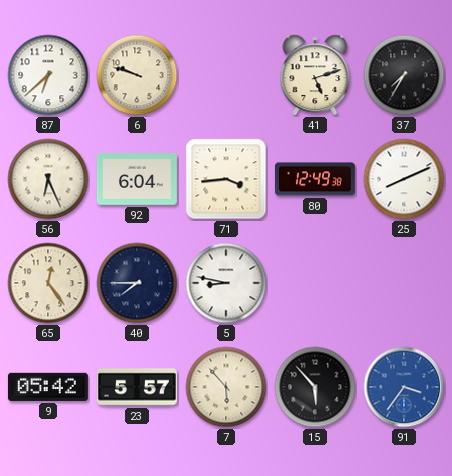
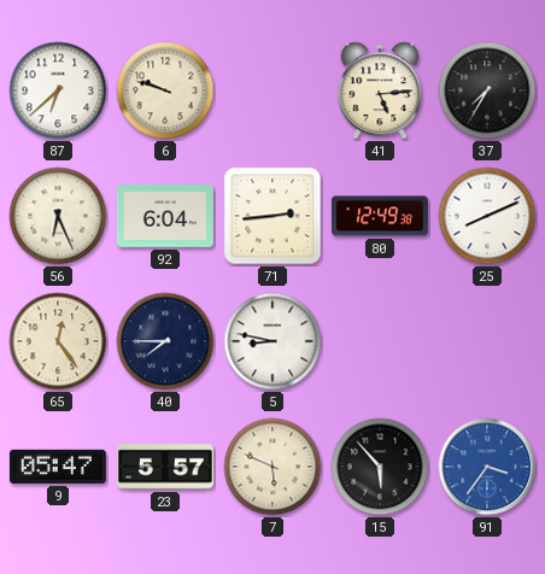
41: 5:12 -> 5:14 (380, 90)
71: 3:44 -> 2:44 (272, 216)
9: 05:42 -> 05:47 (58, 467)
7: 5:53 -> 5:49 (272, 467)
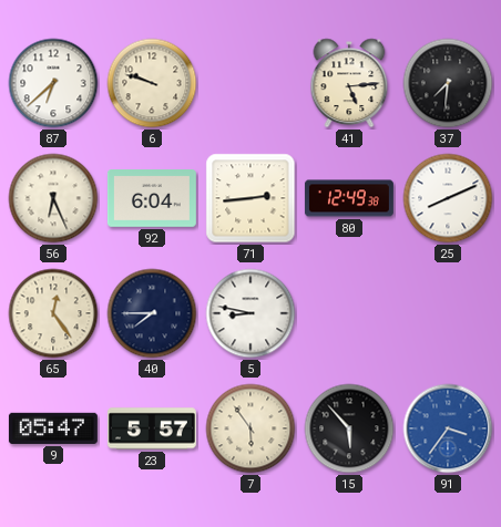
37: 7:35 -> 7:31 (448, 83)
7: 5:49 -> 5:54 (250, 428)
